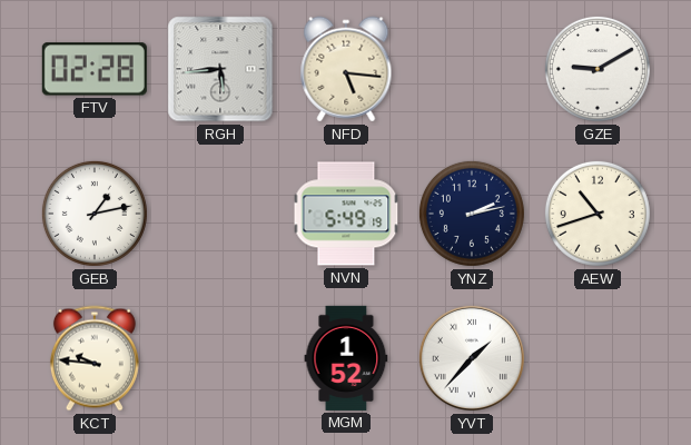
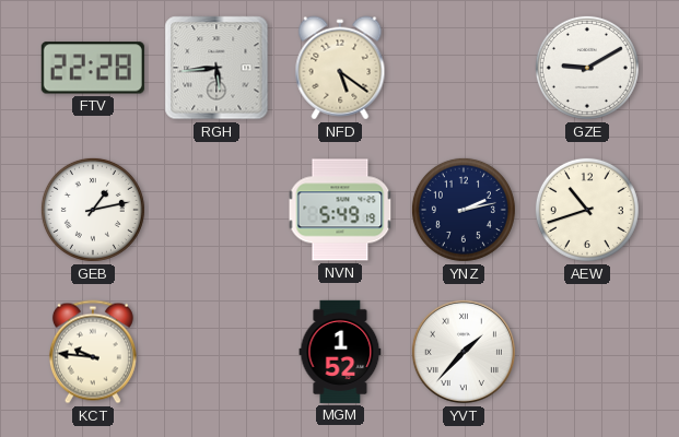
FTV: 02:28 -> 22:28 (93, 68)
NFD: 5:16 -> 5:21 (340, 68)
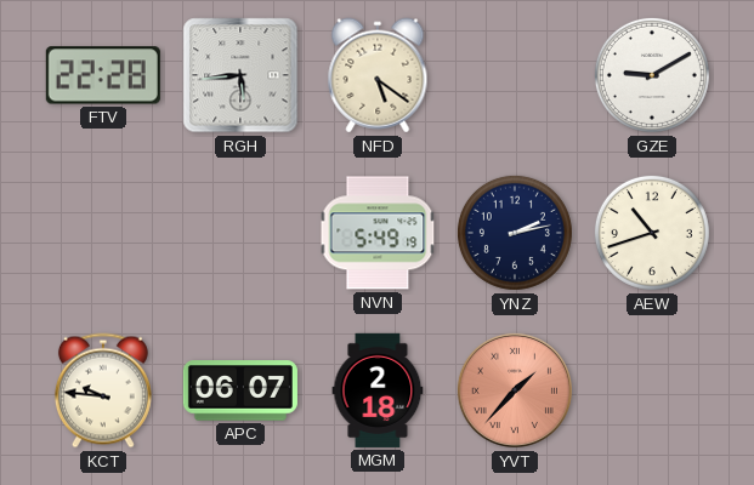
GEB: 1:13 -> none (93, 210)
APC: none -> 06:07 (240, 390)
MGM: 1:52 -> 2:18 (378, 390)
YVT dial: white -> salmon (515, 390)
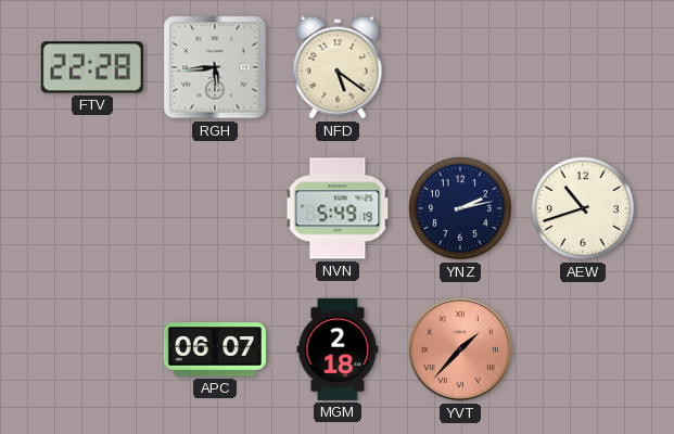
GZE: 9:10 -> none (652, 75)
KCT: 9:46 -> none (103, 390)
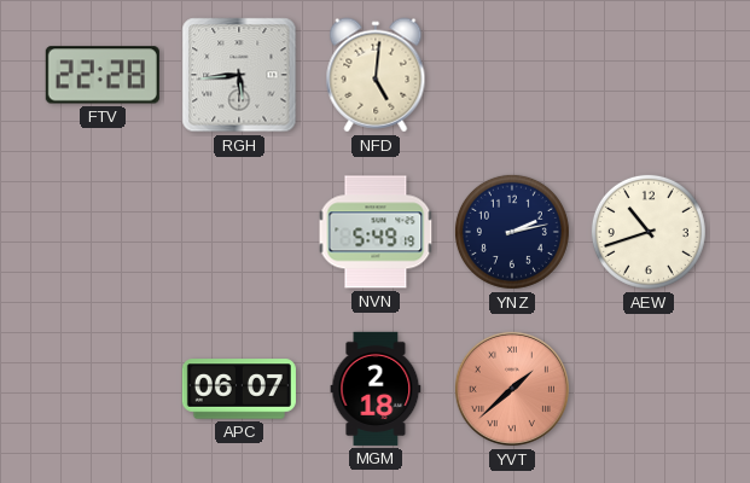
NFD: 5:21 -> 5:01 (376, 75)
YVT: 1:37 -> 1:38 (512, 389)
